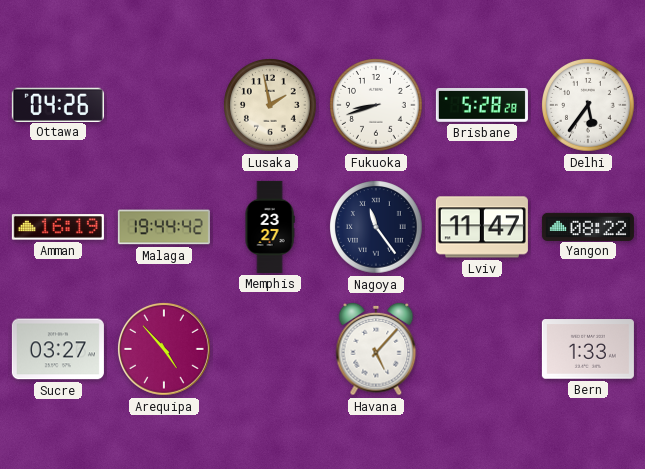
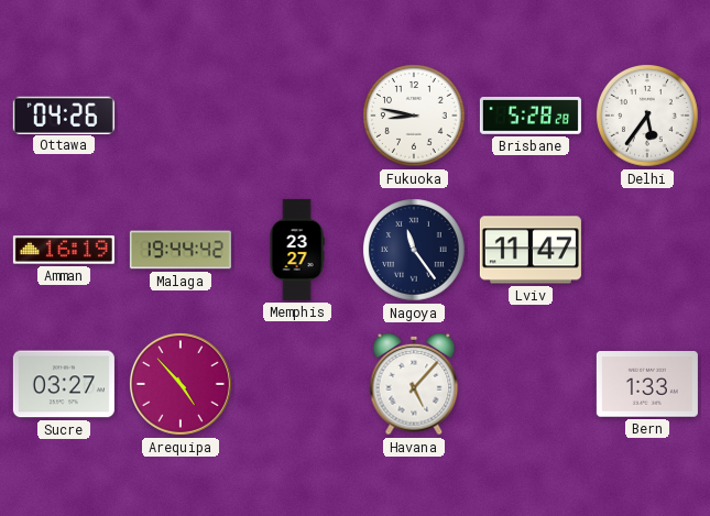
Lusaka: 1:58 -> none (271, 106)
Fukuoka: 8:42 -> 8:47 (415, 117)
Yangon: 08:22 -> none (588, 226)
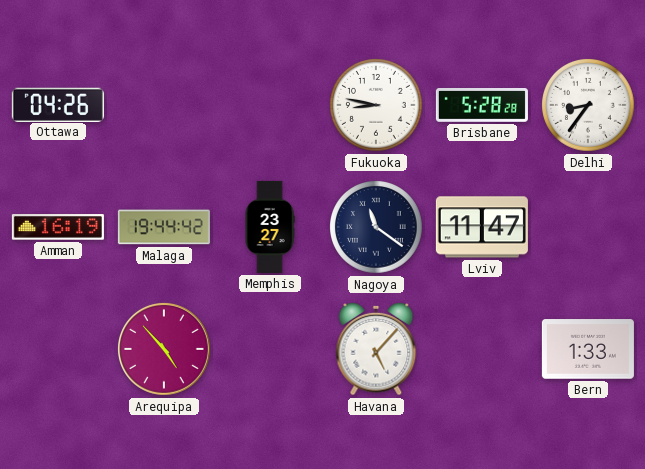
Delhi: 5:36 -> 8:36 (589, 106)
Nagoya: 11:24 -> 11:21 (377, 228)
Sucre: 03:27 -> none (64, 384)
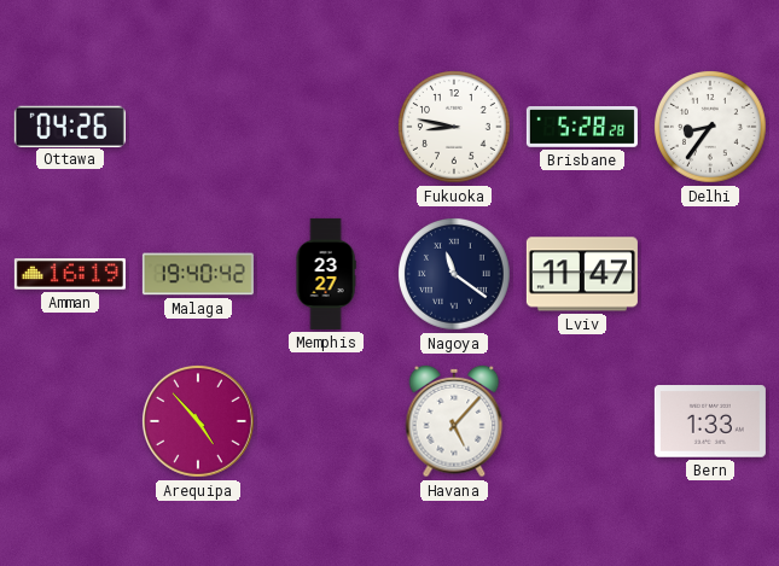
Malaga: 19:44 -> 19:40 (198, 274)
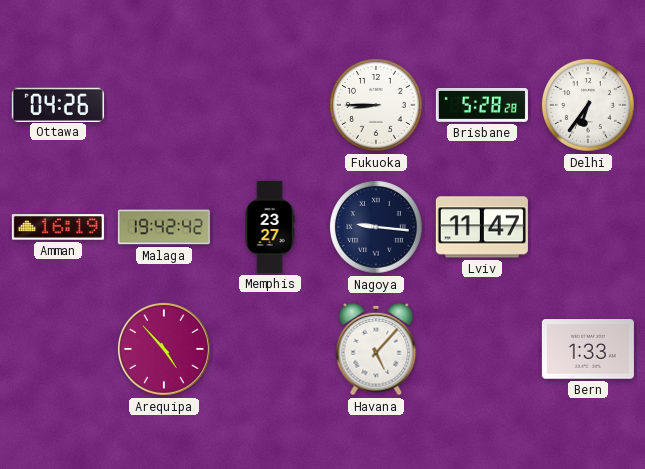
Fukuoka: 8:47 -> 8:45 (377, 106)
Delhi: 8:36 -> 6:36 (589, 106)
Malaga: 19:40 -> 19:42 (164, 227)
Nagoya: 11:21 -> 9:16 (377, 228)
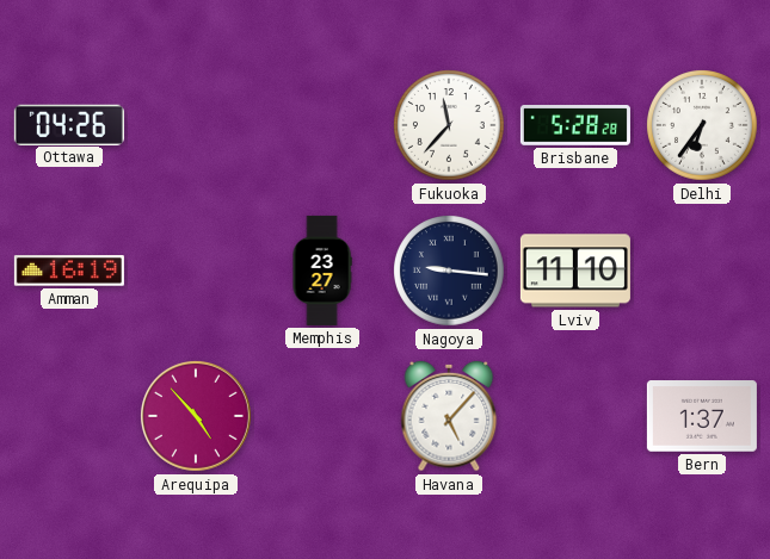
Fukuoka: 8:45 -> 11:37 (450, 126)
Malaga: 19:42 -> none (164, 227)
Lviv: 11:47 -> 11:10 (575, 271)
Bern: 1:33 -> 1:37 (702, 416)
